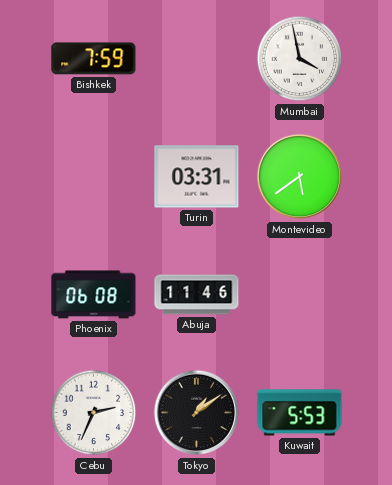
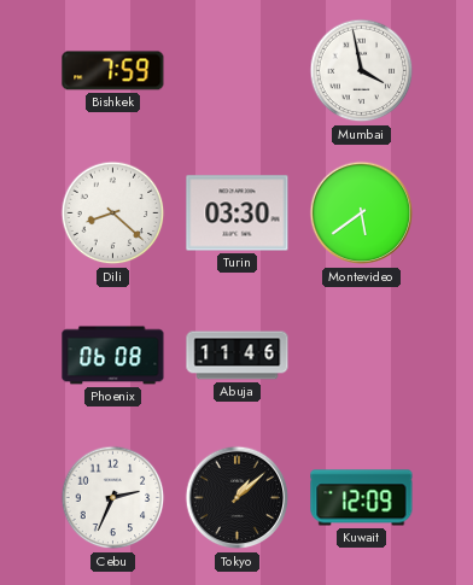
Dili: none -> 8:22 (113, 213)
Turin: 03:31 -> 03:30 (238, 213)
Tokyo: 1:09 -> 1:08 (238, 498)
Kuwait: 5:53 -> 12:09 (362, 498)
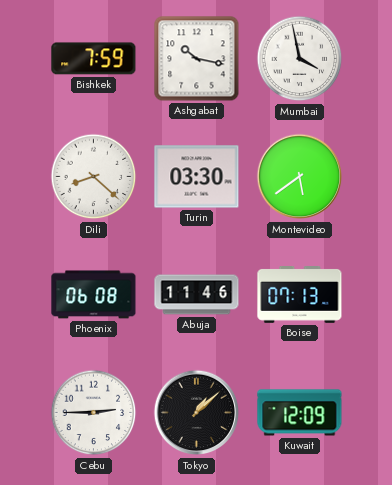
Ashgabat: none -> 10:17 (197, 59)
Boise: none -> 07:13 (300, 295)
Cebu: 2:34 -> 2:45 (94, 413)
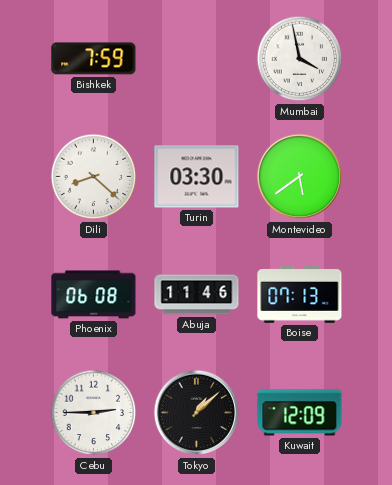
Ashgabat: 10:17 -> none (197, 59)
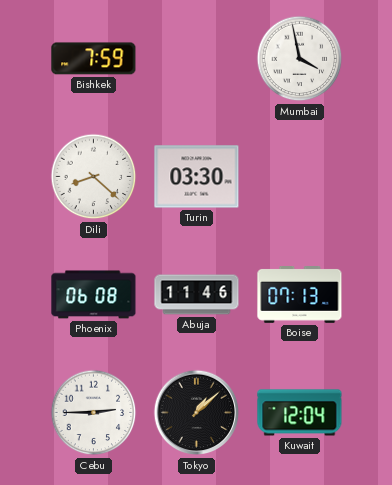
Montevideo: 5:39 -> none (300, 177)
Kuwait: 12:09 -> 12:04 (300, 413)
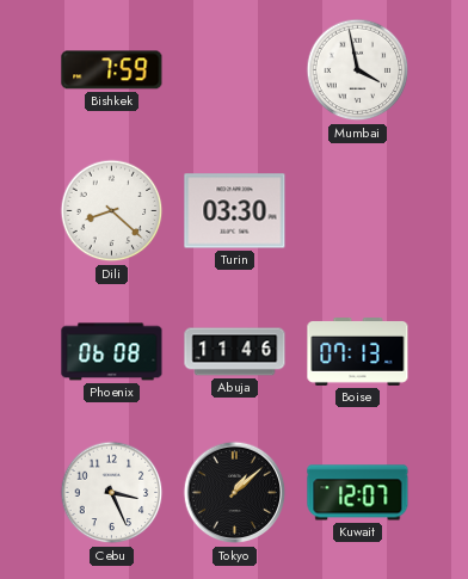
Cebu: 2:45 -> 3:26 (112, 493)
Kuwait: 12:04 -> 12:07 (358, 493)
